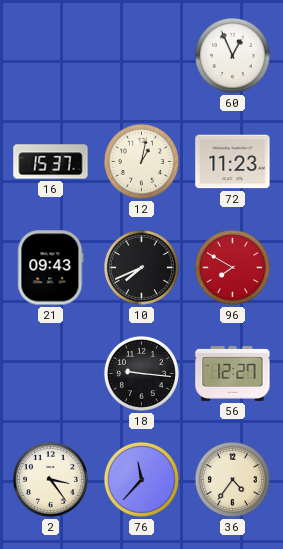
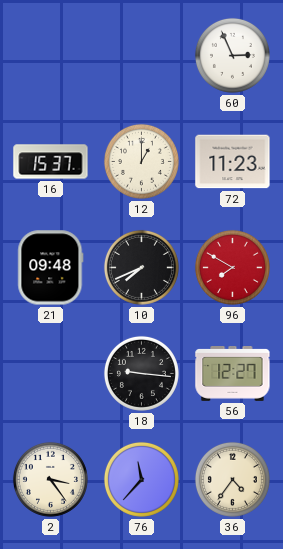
60: 12:56 -> 2:56 (232, 55)
12: 1:02 -> 1:00 (141, 161)
21: 09:43 -> 09:48 (51, 268)
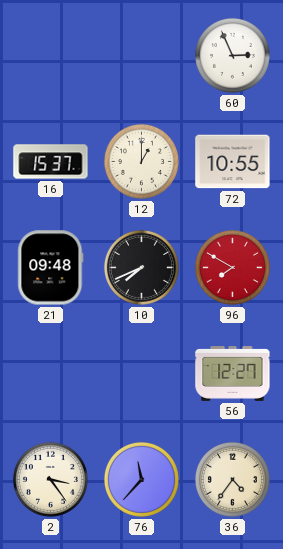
72: 11:23 -> 10:55 (233, 162)
18: 9:16 -> none (141, 373)
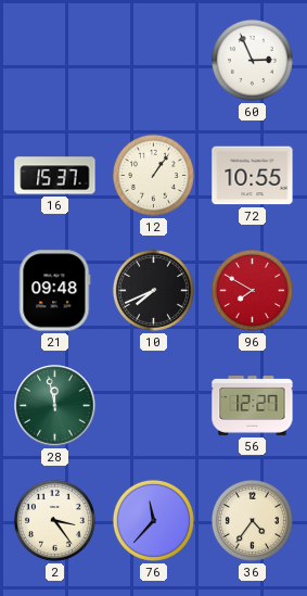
12: 1:00 -> 1:06 (153, 175)
28: none -> 11:58 (55, 406)
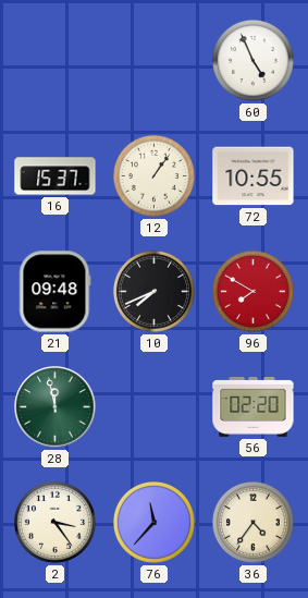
60: 2:56 -> 4:56 (252, 60)
56: 12:27 -> 02:20 (254, 407)
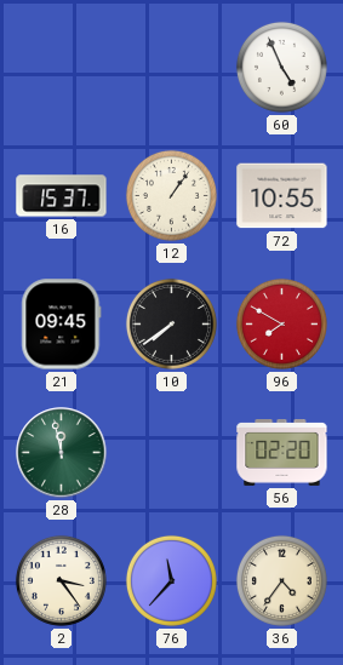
21: 09:48 -> 09:45 (62, 325)
10: 7:41 -> 7:39 (171, 323)
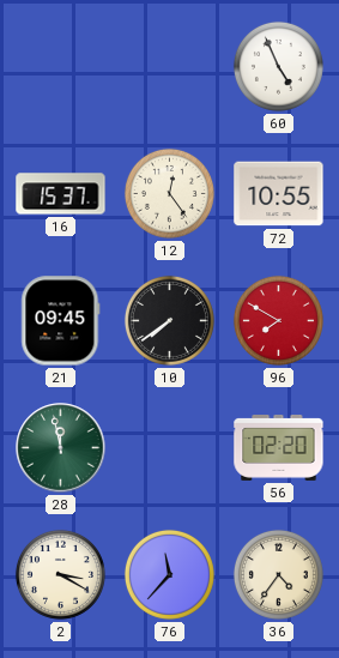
12: 1:06 -> 12:24 (169, 193)
2: 3:24 -> 3:20 (60, 574)
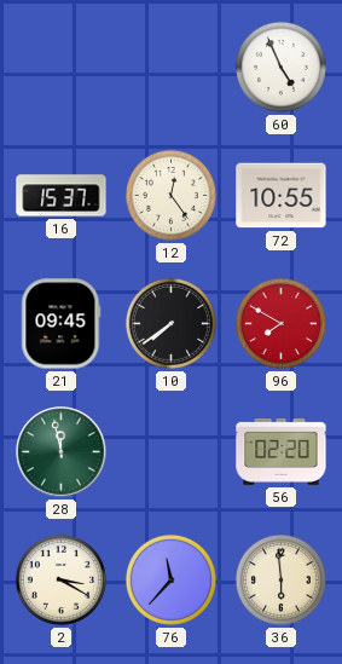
36: 4:36 -> 5:59 (280, 579)
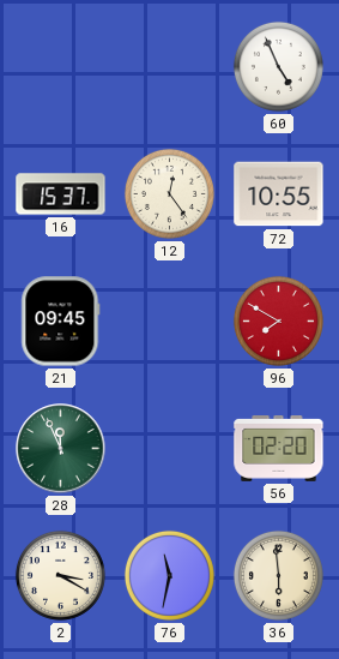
10: 7:39 -> none (170, 323)
28: 11:58 -> 11:56 (61, 449)
76: 11:37 -> 11:32 (169, 575)
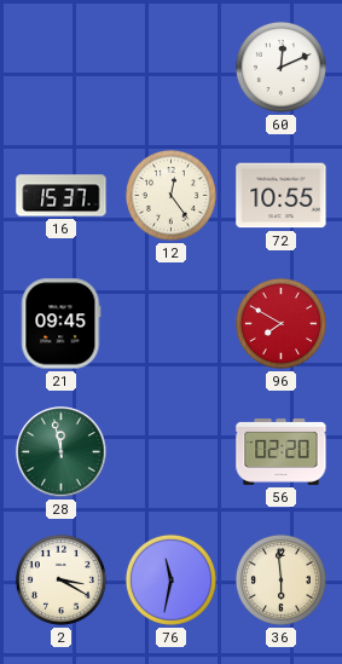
60: 4:56 -> 12:11 (280, 67)
28: 11:56 -> 11:58 (62, 452)
